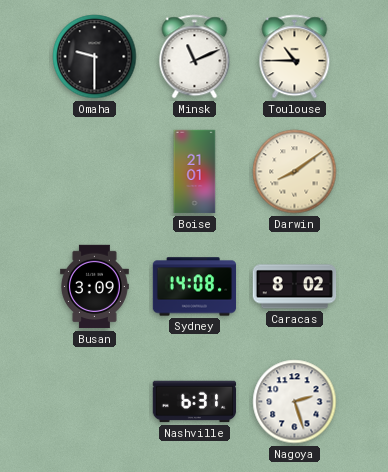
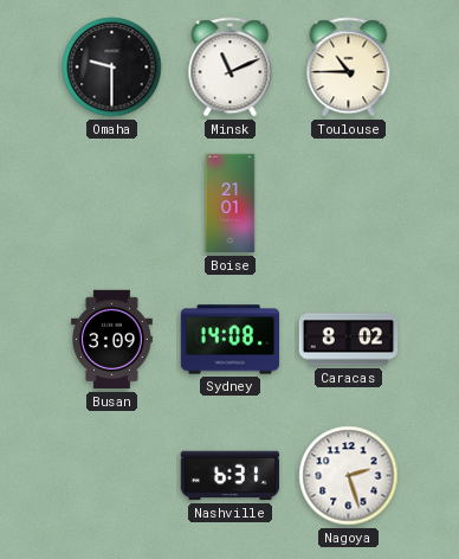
Darwin: 8:09 -> none (295, 172)
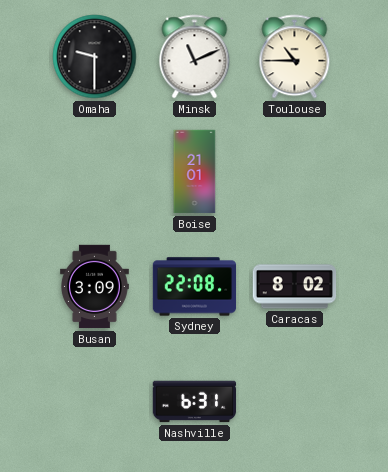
Sydney: 14:08 -> 22:08 (195, 287)
Nagoya: 2:27 -> none (349, 476)
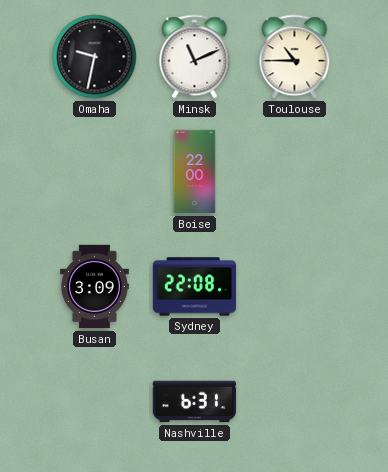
Omaha: 9:30 -> 9:32 (95, 57)
Boise: 21:01 -> 22:00 (195, 172)
Caracas: 8:02 -> none (295, 287)
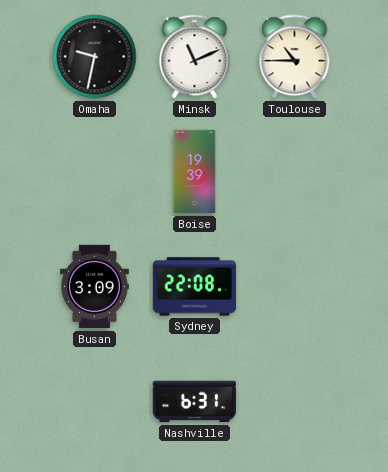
Boise: 22:00 -> 19:39 (195, 172)
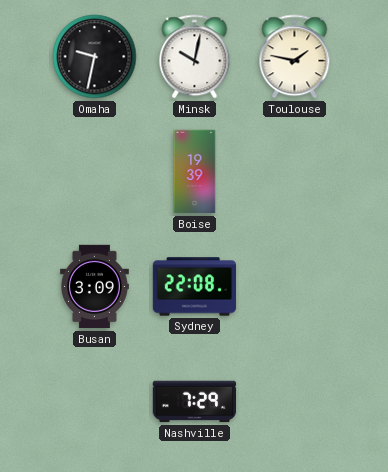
Minsk: 11:11 -> 10:02 (195, 57)
Toulouse: 10:45 -> 1:47 (295, 57)
Nashville: 6:31 -> 7:29 (195, 402)
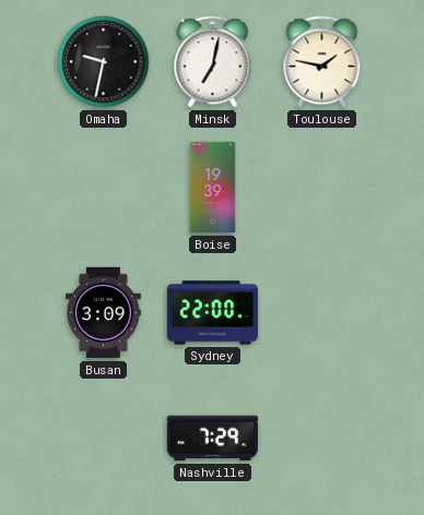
Minsk: 10:02 -> 7:02 (213, 62)
Sydney: 22:08 -> 22:00 (213, 313)
